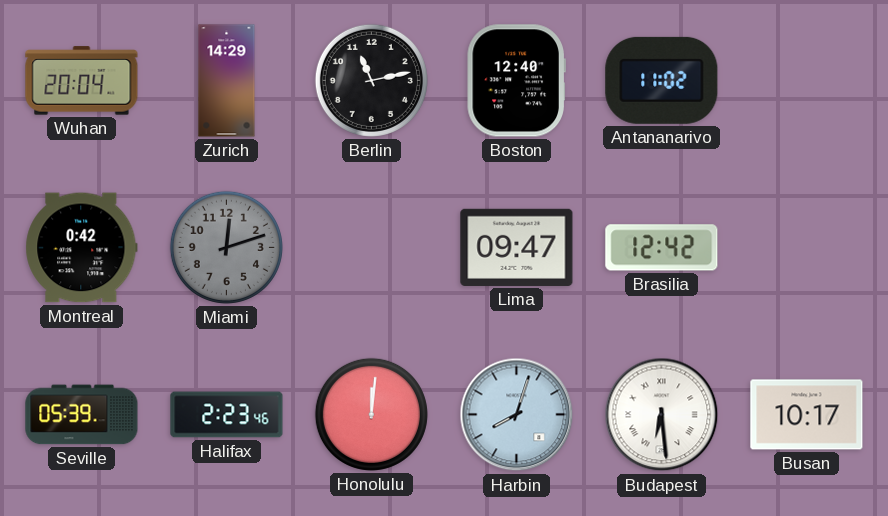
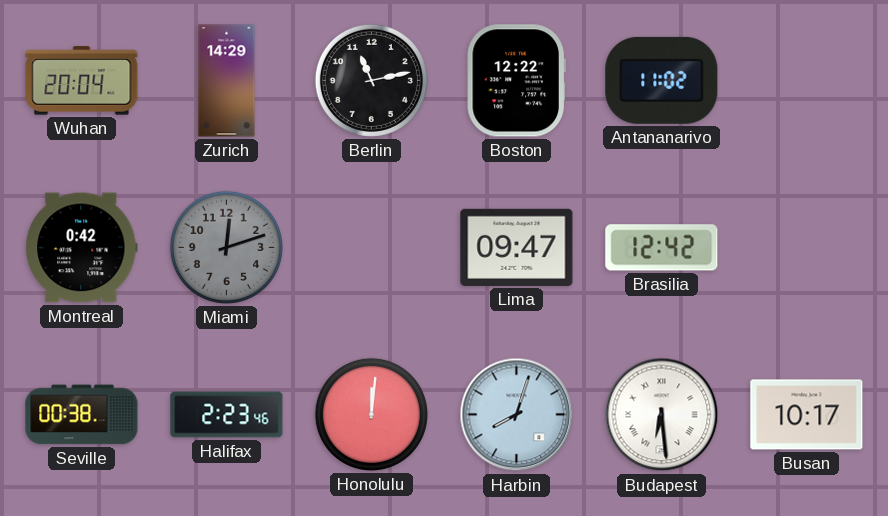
Boston: 12:40 -> 12:22 (516, 81)
Seville: 05:39 -> 00:38 (82, 415)
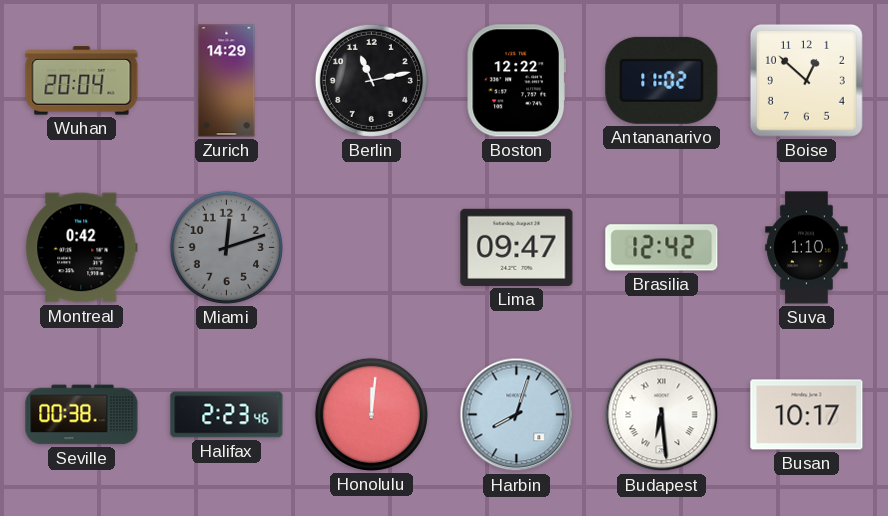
Boise: none -> 12:52 (806, 80)
Suva: none -> 1:10 (807, 248)
